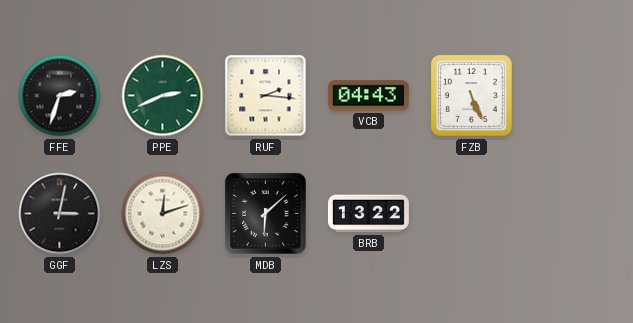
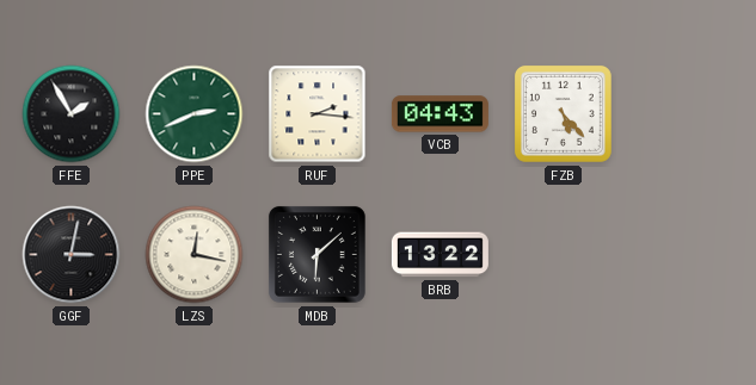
FFE: 2:33 -> 1:55 (72, 114)
FZB: 5:26 -> 5:23 (563, 113)
LZS: 12:12 -> 12:17 (195, 255)
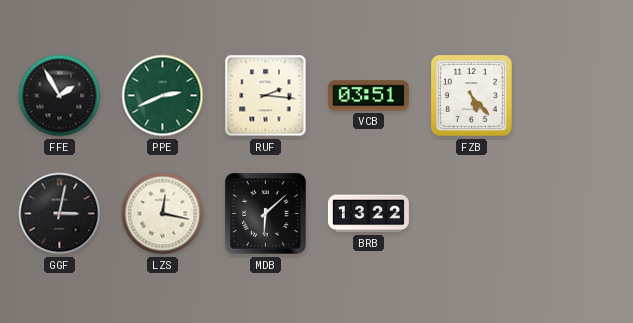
VCB: 04:43 -> 03:51 (368, 96)
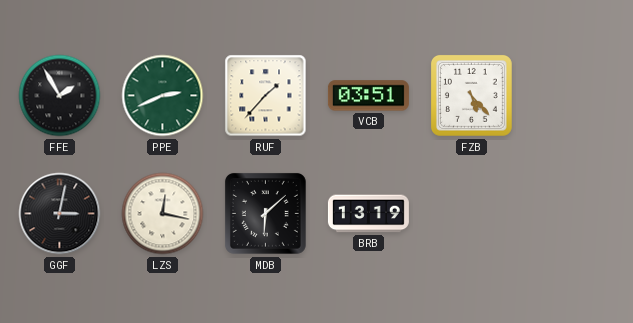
RUF: 2:16 -> 1:37 (266, 96)
BRB: 13:22 -> 13:19 (368, 214)
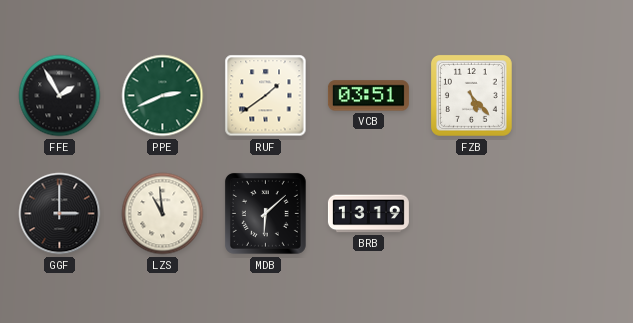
RUF: 1:37 -> 1:39 (266, 96)
GGF: 3:02 -> 3:00 (60, 214)
LZS: 12:17 -> 10:59 (163, 214)
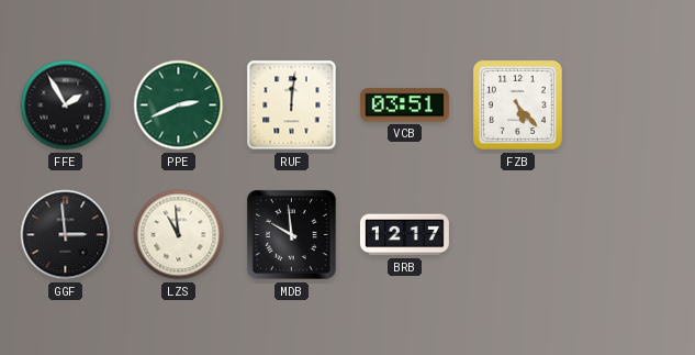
RUF: 1:39 -> 12:01 (292, 106)
GGF: 3:00 -> 2:59 (66, 235)
MDB: 6:08 -> 9:59 (291, 234)
BRB: 13:19 -> 12:17 (404, 235)
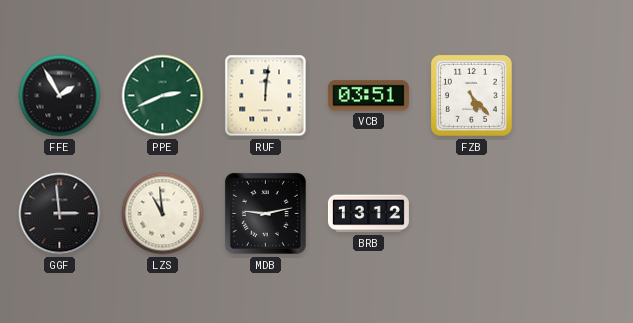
MDB: 9:59 -> 9:13 (265, 213)
BRB: 12:17 -> 13:12 (368, 214)
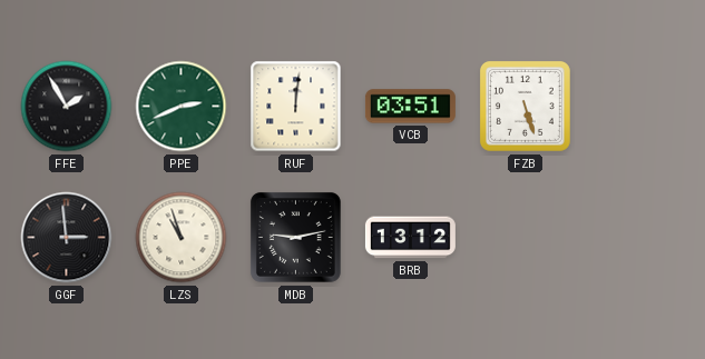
FZB: 5:23 -> 5:27 (525, 106)
LZS: 10:59 -> 10:57 (182, 238)
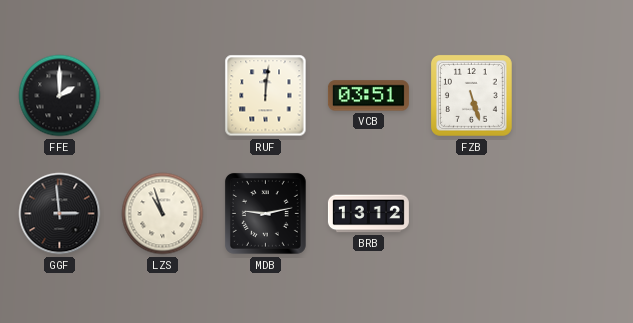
FFE: 1:55 -> 2:00 (60, 96)
PPE: 2:41 -> none (182, 107)
